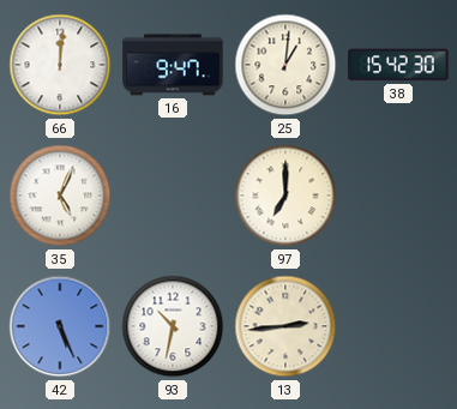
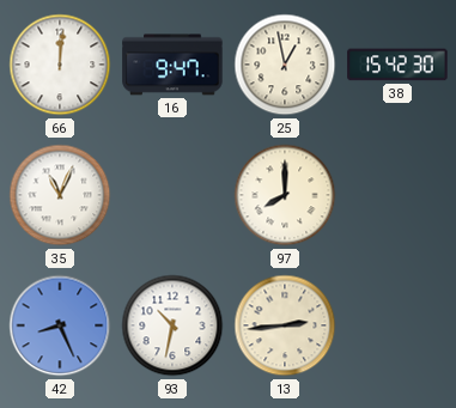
25: 1:01 -> 12:58 (285, 65)
35: 5:04 -> 11:04 (60, 195)
97: 7:00 -> 8:00 (285, 195)
42: 5:26 -> 8:26 (60, 325)
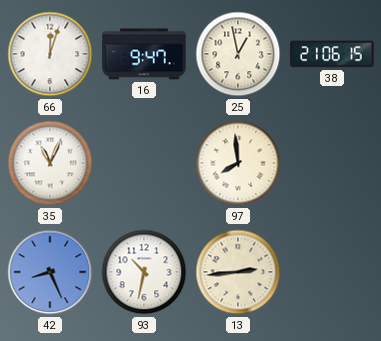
66: 12:01 -> 12:03 (50, 54)
38: 15:42 -> 21:06 (332, 54)
97: 8:00 -> 7:59 (238, 163)
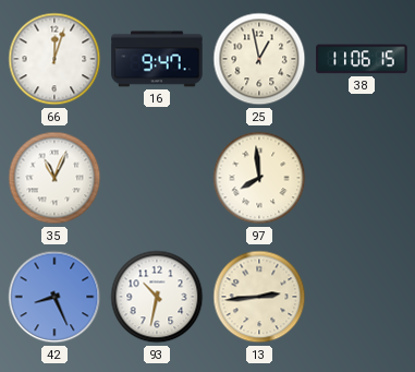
38: 21:06 -> 11:06 (362, 59)
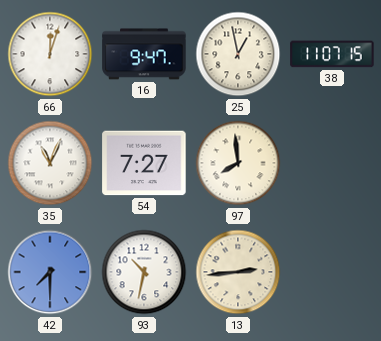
38: 11:06 -> 11:07 (332, 54)
54: none -> 7:27 (144, 163)
42: 8:26 -> 7:30 (50, 272)
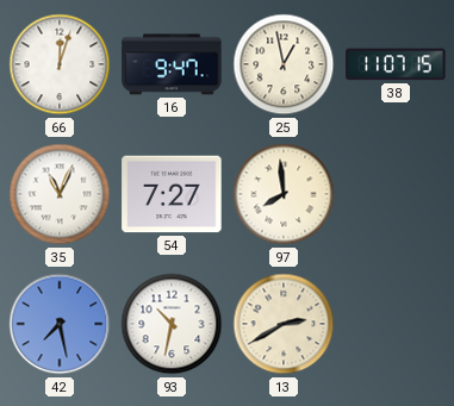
42: 7:30 -> 7:28 (60, 324)
13: 2:44 -> 2:40 (284, 324)
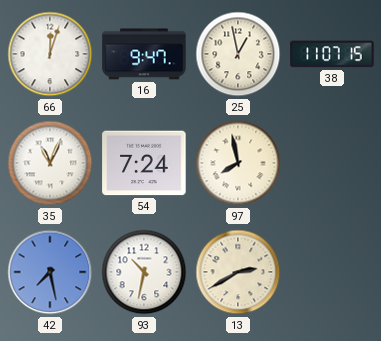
54: 7:27 -> 7:24 (144, 163)
97: 7:59 -> 7:58 (238, 163)
